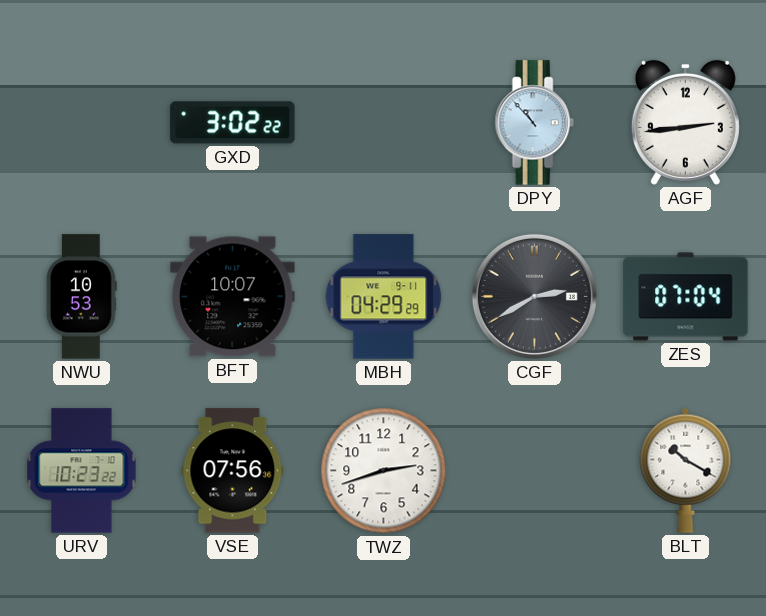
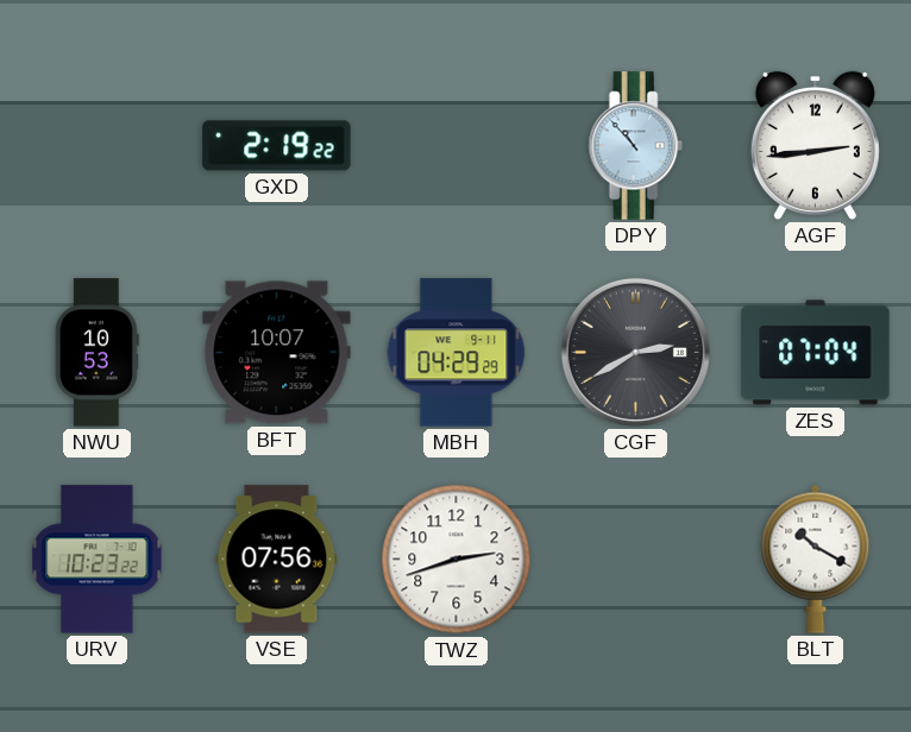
GXD: 3:02 -> 2:19 (277, 146)
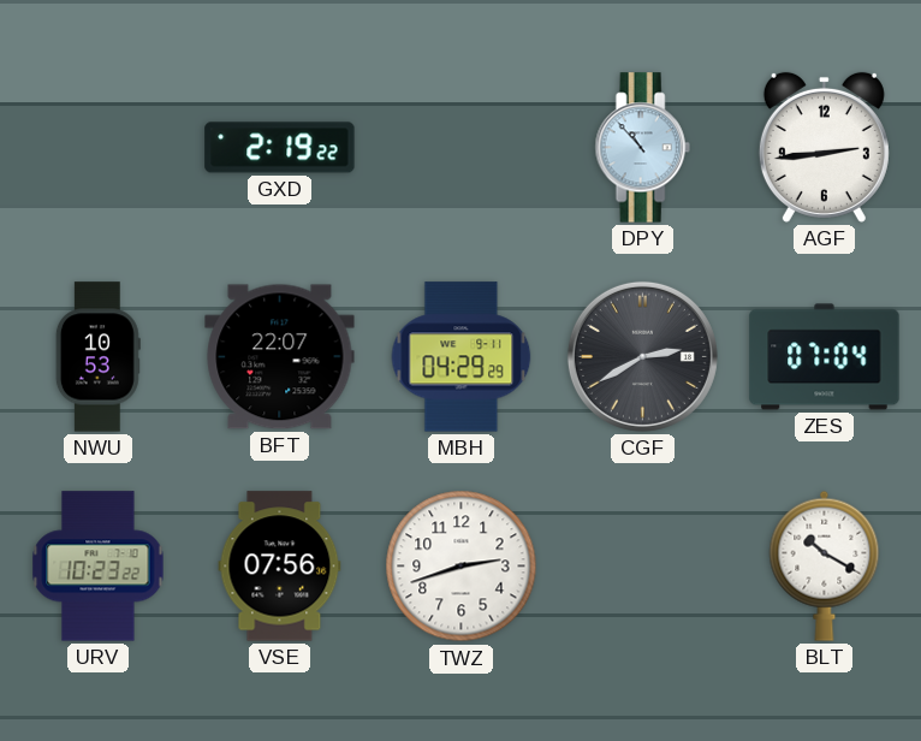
BFT: 10:07 -> 22:07 (280, 357)
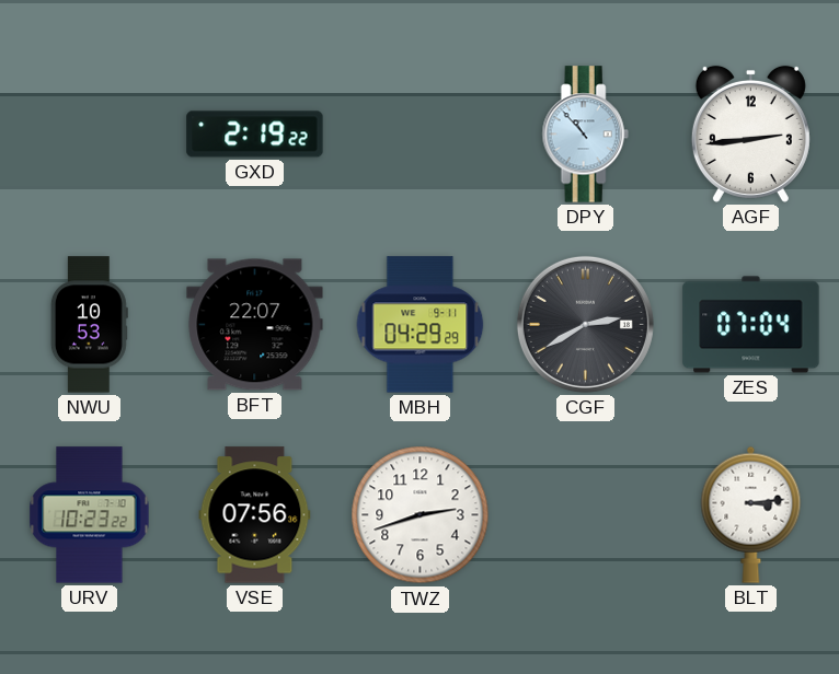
BLT: 10:20 -> 3:14 (751, 514)
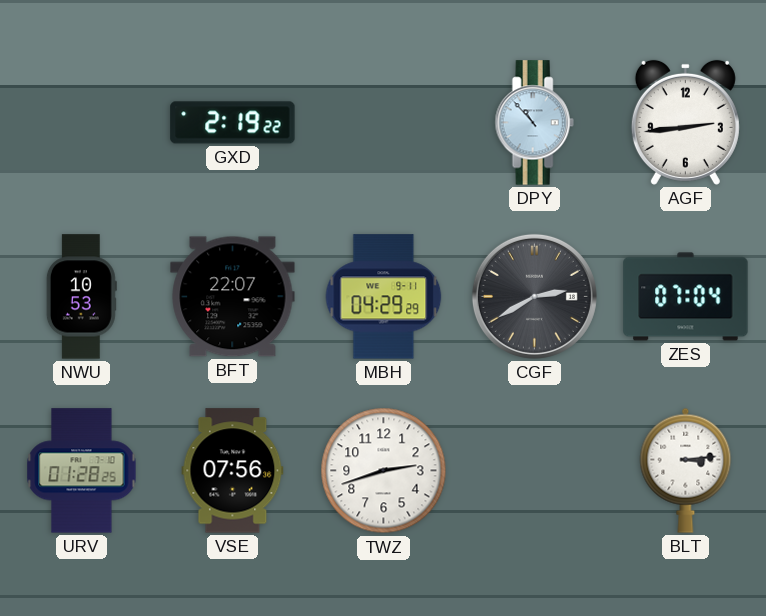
URV: 10:23 -> 01:28 (82, 471)
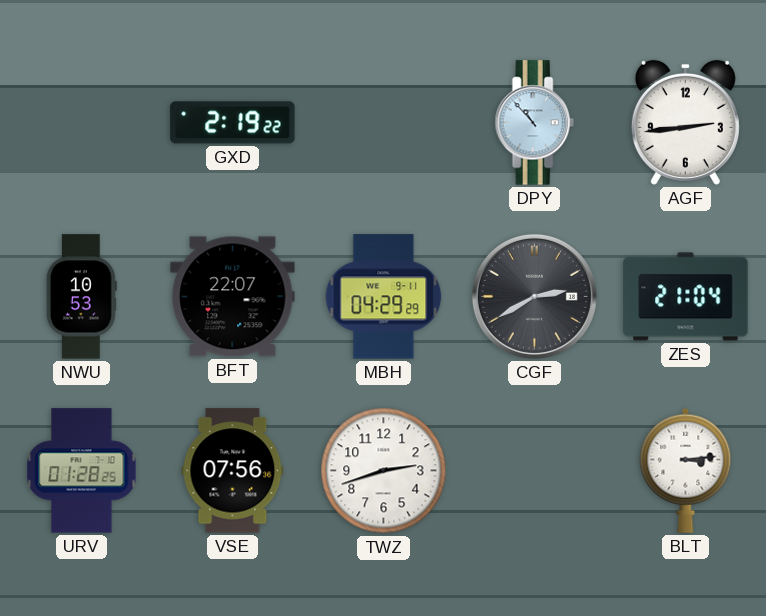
ZES: 07:04 -> 21:04 (686, 297)
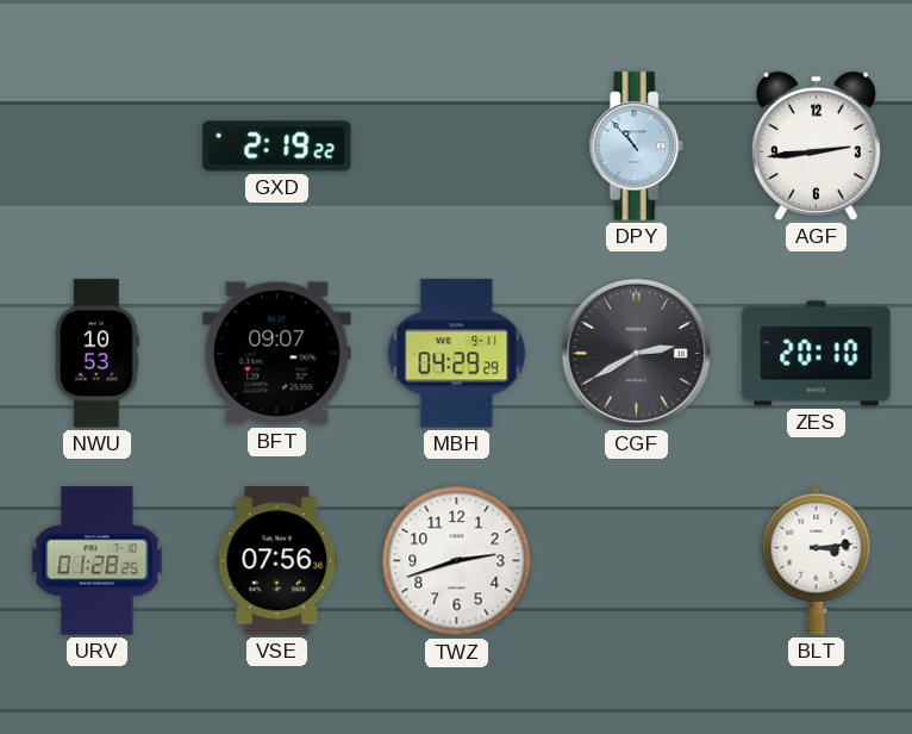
BFT: 22:07 -> 09:07 (277, 354)
ZES: 21:04 -> 20:10 (817, 354)
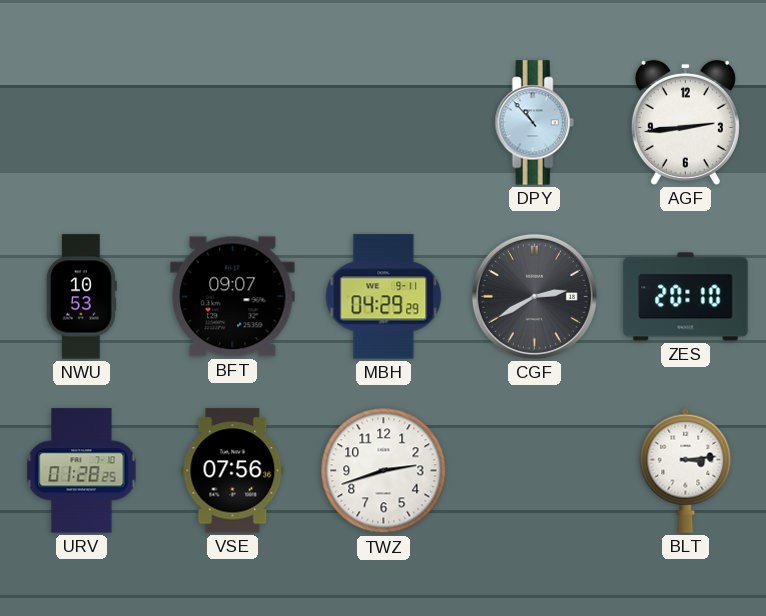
GXD: 2:19 -> none (277, 147)
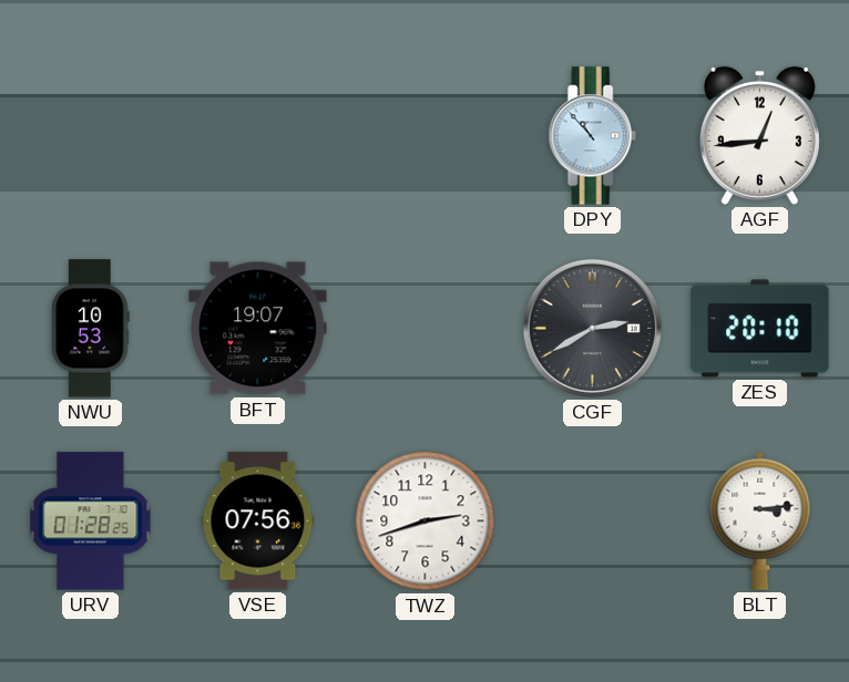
AGF: 2:44 -> 12:44 (759, 135)
BFT: 09:07 -> 19:07 (258, 329)
MBH: 04:29 -> none (384, 297)
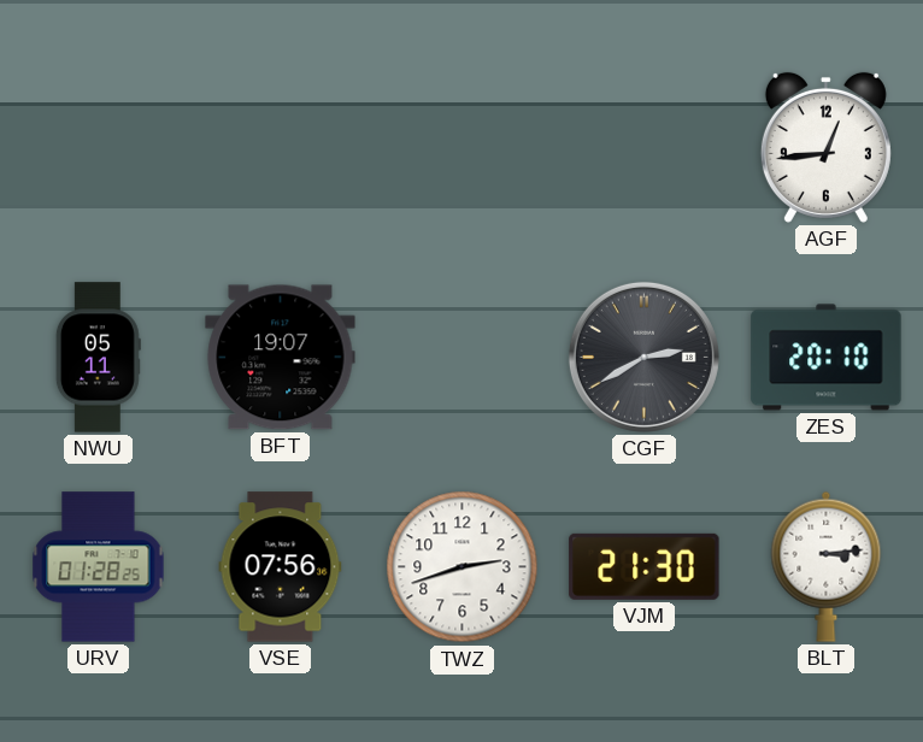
DPY: 10:53 -> none (592, 136)
NWU: 10:53 -> 05:11 (98, 358)
VJM: none -> 21:30 (645, 566)
